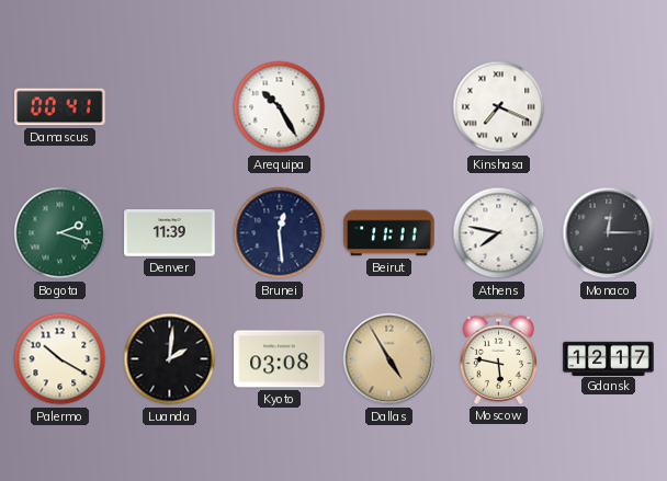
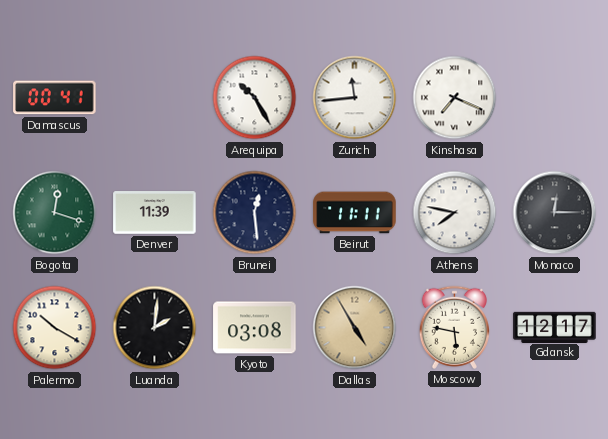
Zurich: none -> 11:44 (355, 98)
Bogota: 2:18 -> 12:18 (55, 213)
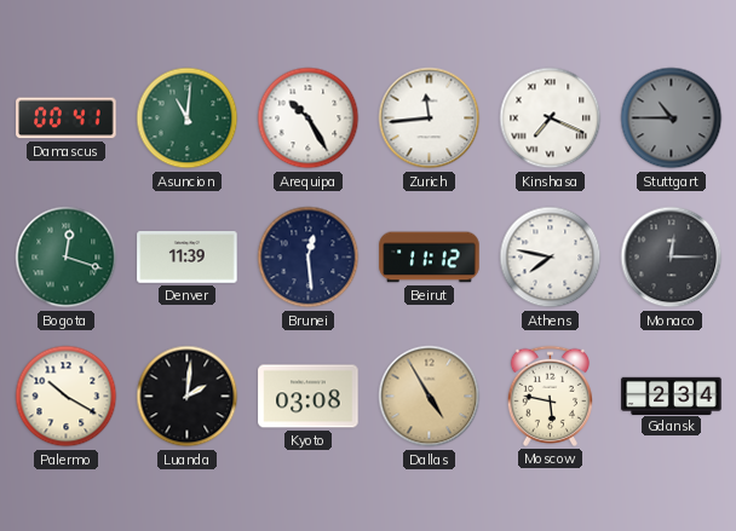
Asuncion: none -> 11:01 (188, 119)
Stuttgart: none -> 10:45 (672, 119)
Beirut: 11:11 -> 11:12 (430, 258)
Gdansk: 12:17 -> 2:34 (672, 396)
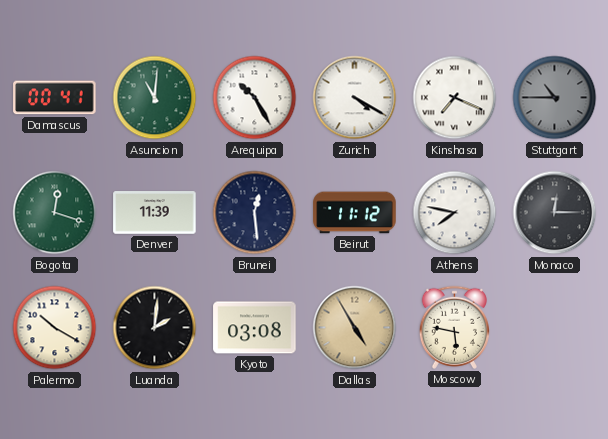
Zurich: 11:44 -> 4:20 (355, 98)
Gdansk: 2:34 -> none (672, 396)
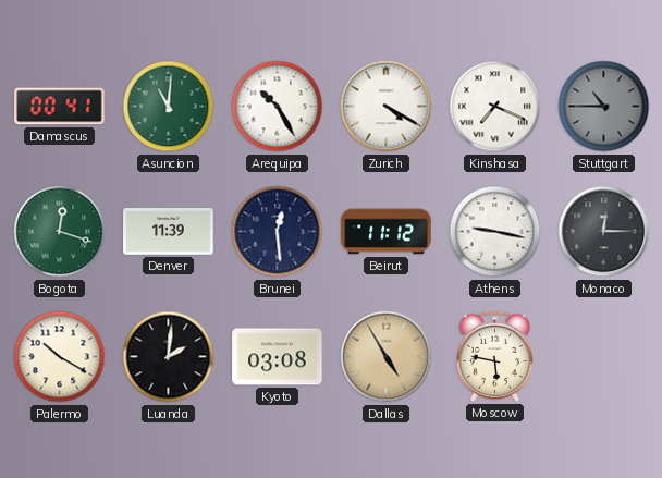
Athens: 7:47 -> 9:17 (495, 232)
